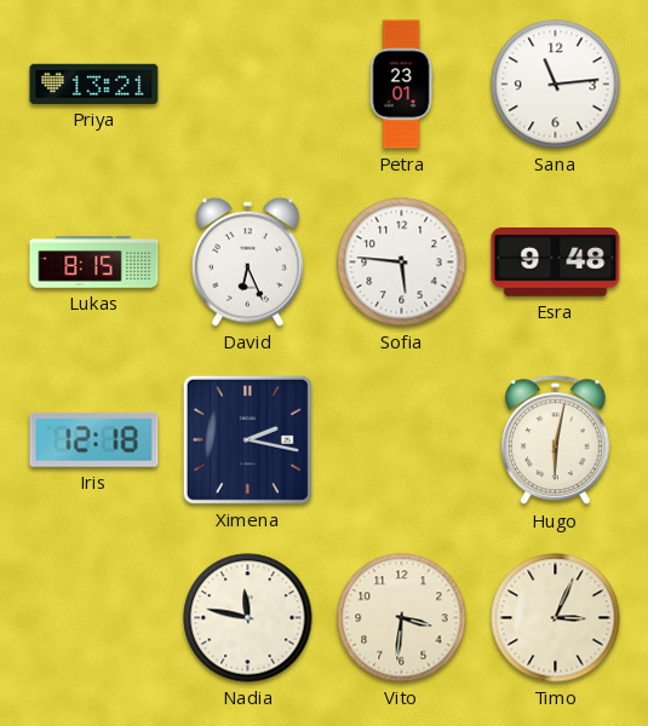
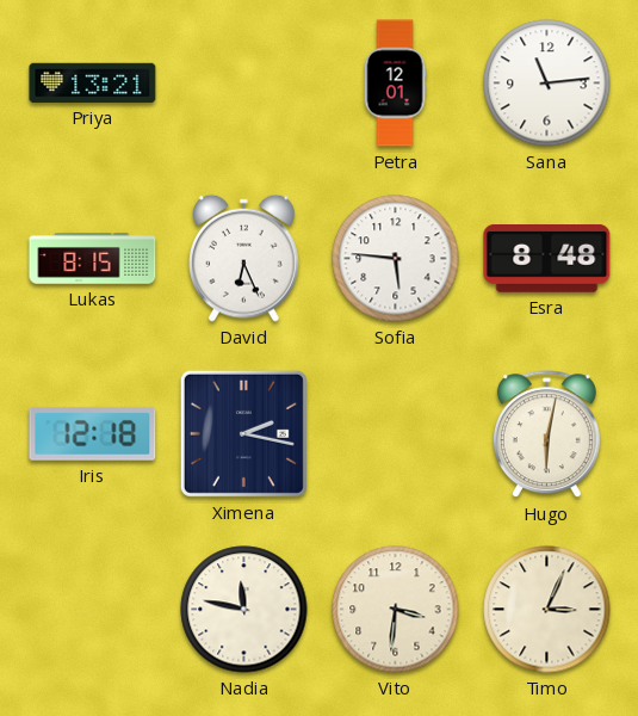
Petra: 23:01 -> 12:01 (395, 84)
Esra: 9:48 -> 8:48 (547, 259)
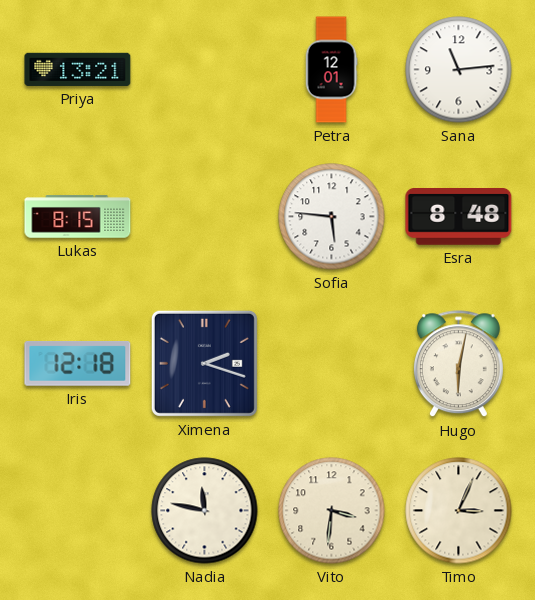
David: 6:26 -> none (244, 258)
Ximena: 2:17 -> 2:18 (204, 363)
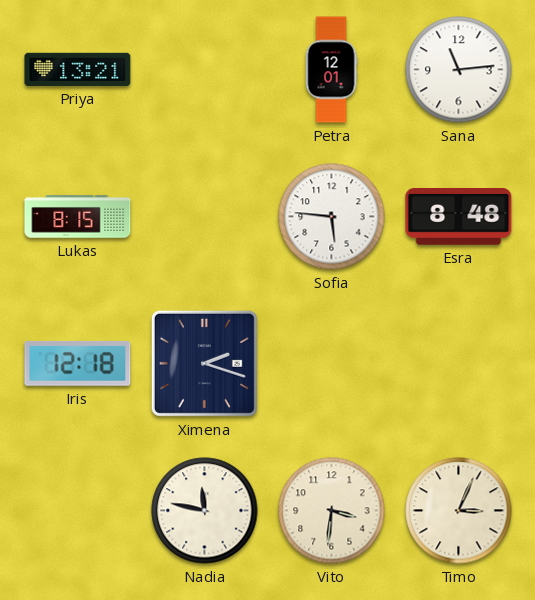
Hugo: 6:02 -> none (458, 364)
